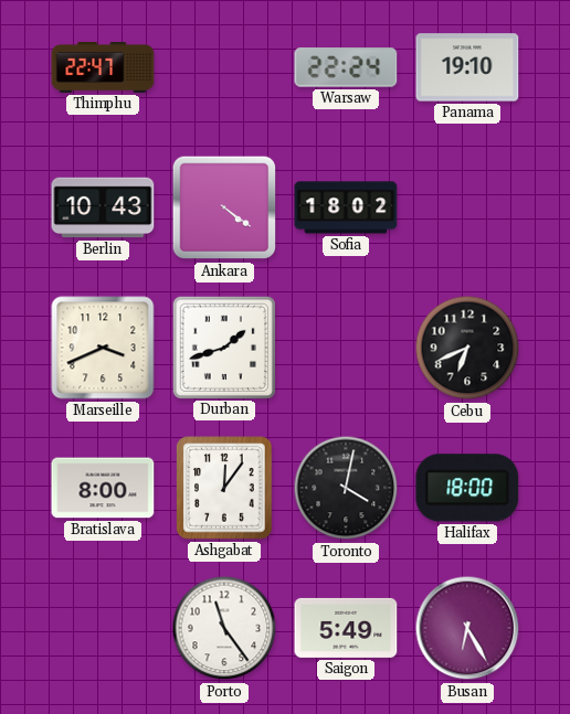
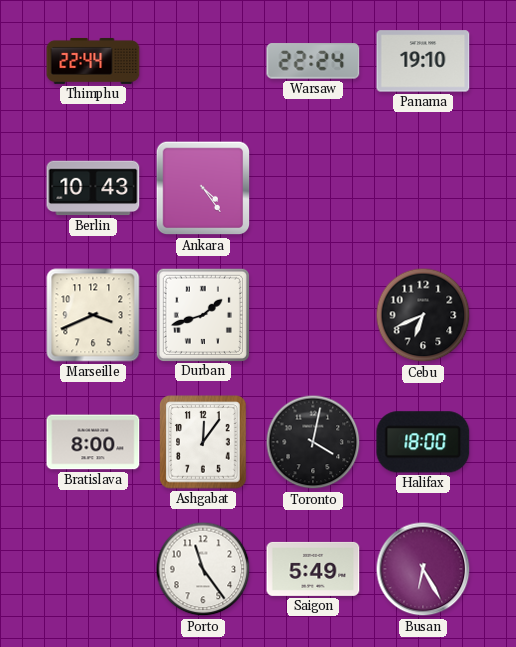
Thimphu: 22:47 -> 22:44 (93, 61)
Ankara: 4:21 -> 4:24 (203, 188)
Sofia: 18:02 -> none (346, 207)
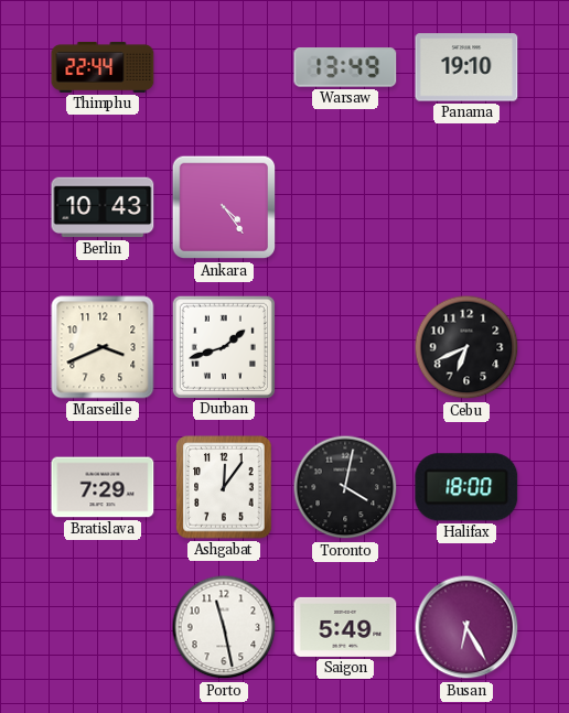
Warsaw: 22:24 -> 13:49 (345, 67)
Bratislava: 8:00 -> 7:29 (103, 487)
Porto: 11:24 -> 11:28 (224, 627)
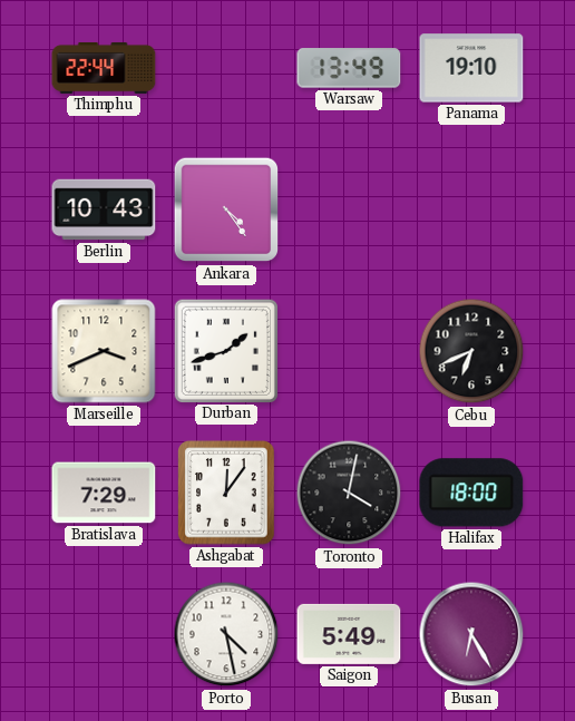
Porto: 11:28 -> 4:28 (226, 634)
